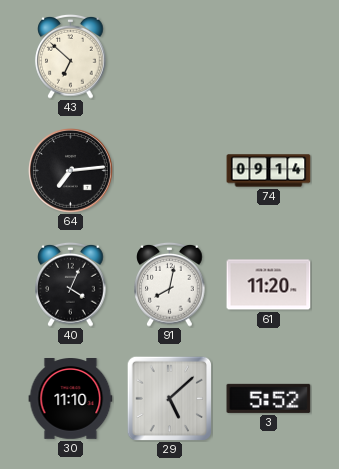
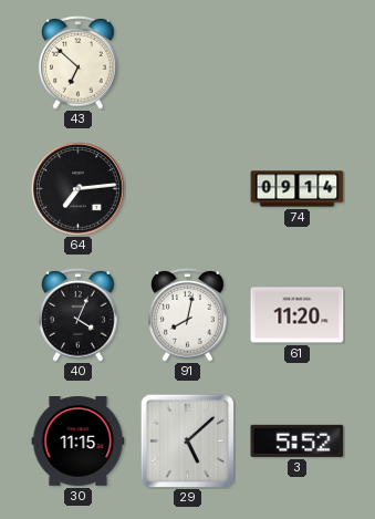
30: 11:10 -> 11:15 (79, 442)
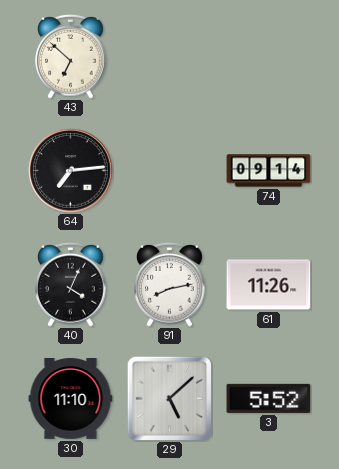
91: 8:02 -> 8:13 (170, 284)
61: 11:20 -> 11:26 (269, 285)
30: 11:15 -> 11:10 (71, 399)
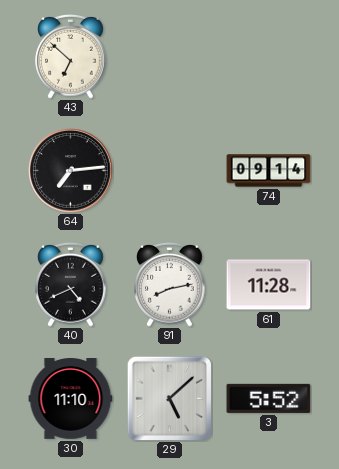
40: 4:04 -> 4:41 (71, 284)
61: 11:26 -> 11:28 (269, 285)
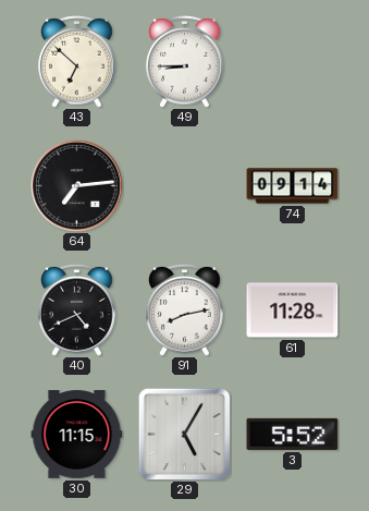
49: none -> 8:45 (185, 61)
30: 11:10 -> 11:15 (77, 435)
29: 5:08 -> 5:05 (184, 434)
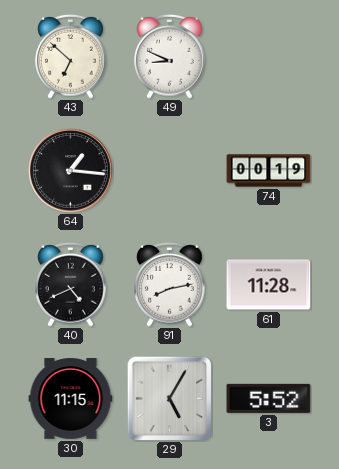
49: 8:45 -> 8:49 (170, 56)
64: 7:14 -> 1:16 (71, 171)
74: 09:14 -> 00:19 (269, 171)
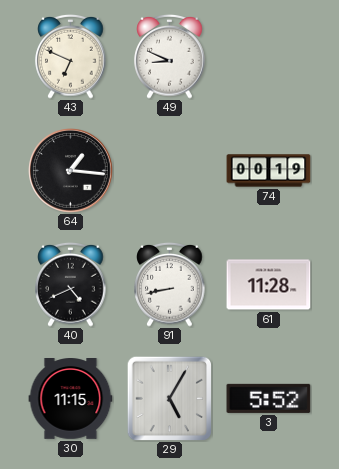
43: 6:52 -> 6:49 (71, 56)
91: 8:13 -> 8:43 (170, 284)
